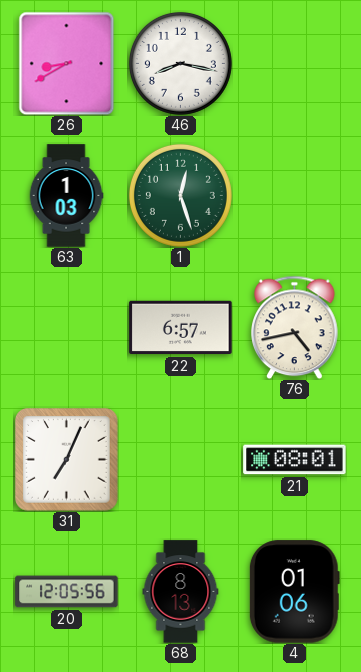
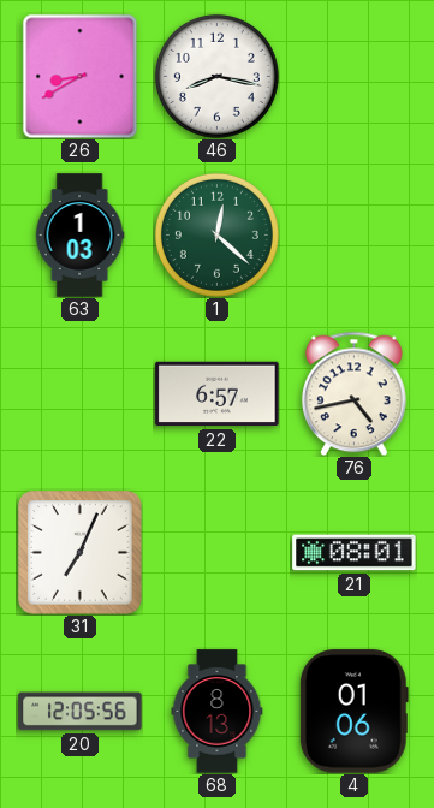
1: 12:27 -> 12:22 (216, 234)
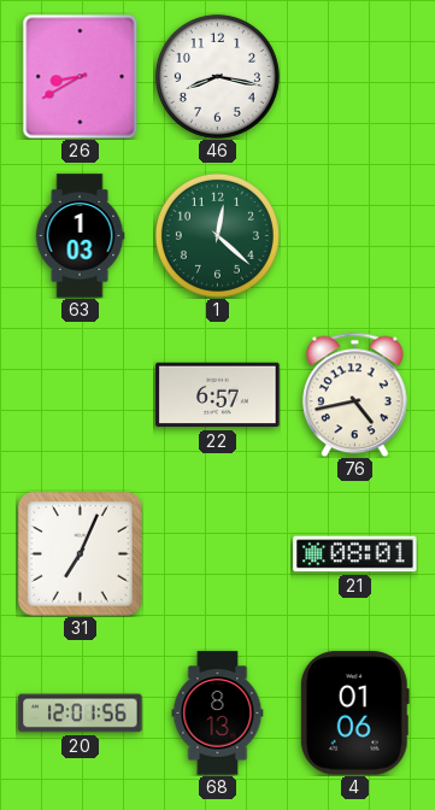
20: 12:05 -> 12:01 (81, 714)
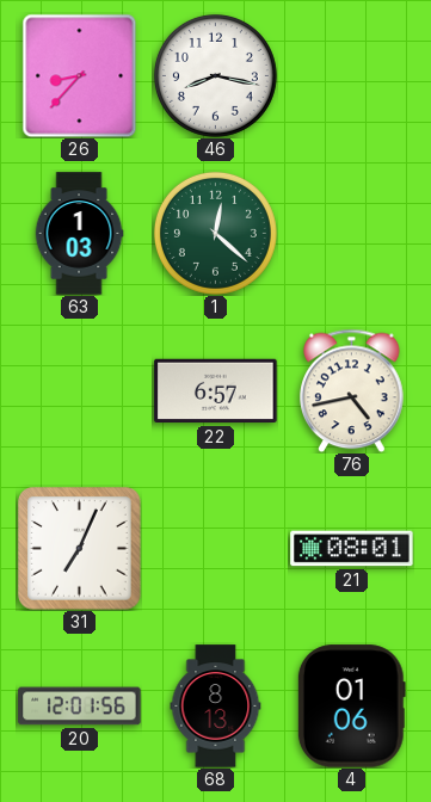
26: 8:40 -> 8:37 (80, 75)
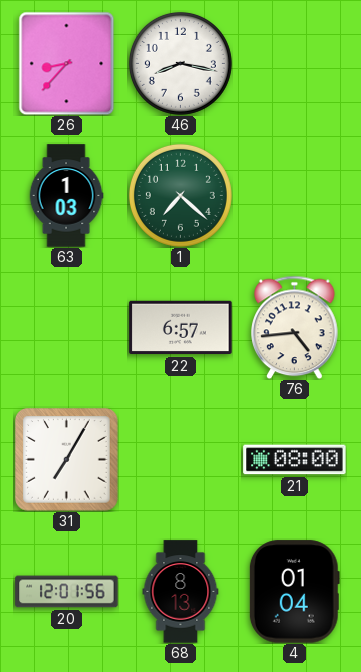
1: 12:22 -> 7:22 (180, 195)
76: 4:43 -> 4:44 (295, 327)
31: 7:04 -> 7:05 (67, 460)
21: 08:01 -> 08:00 (295, 460)
4: 01:06 -> 01:04 (294, 592)
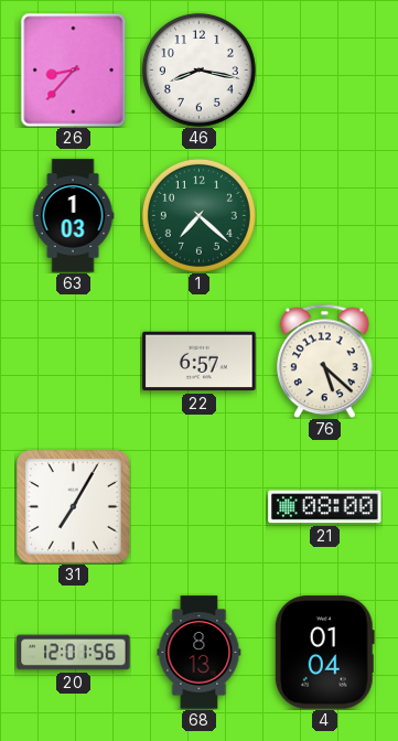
76: 4:44 -> 5:22 (325, 361)
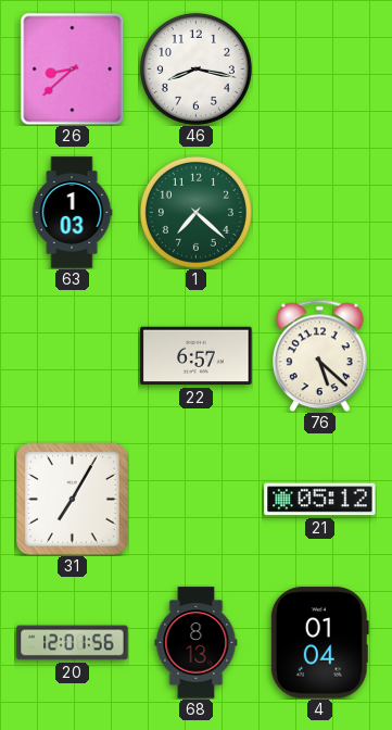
26: 8:37 -> 8:38 (73, 68)
21: 08:00 -> 05:12 (320, 500)
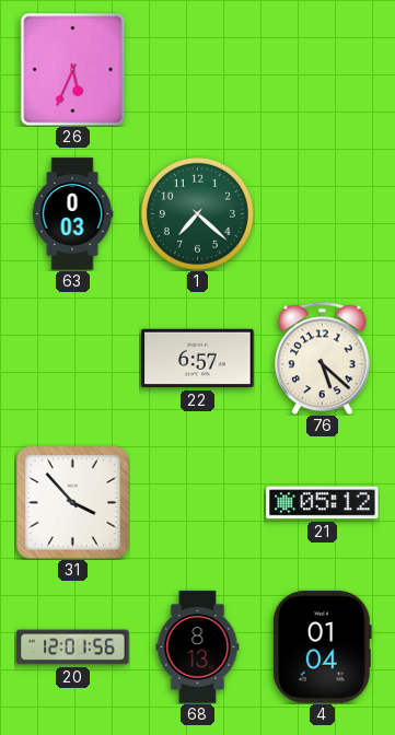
26: 8:38 -> 5:34 (73, 69)
46: 8:17 -> none (195, 68)
63: 1:03 -> 0:03 (72, 214)
31: 7:05 -> 3:53 (73, 503)
